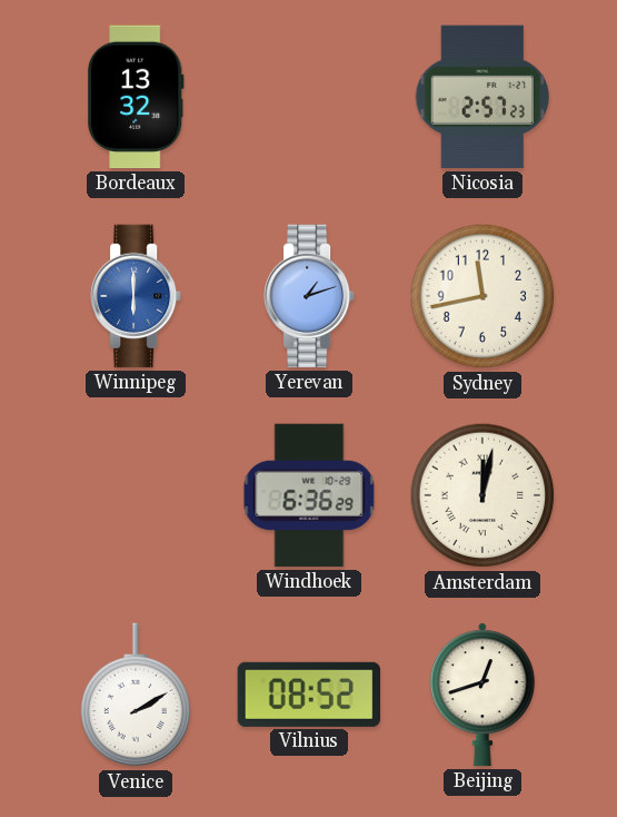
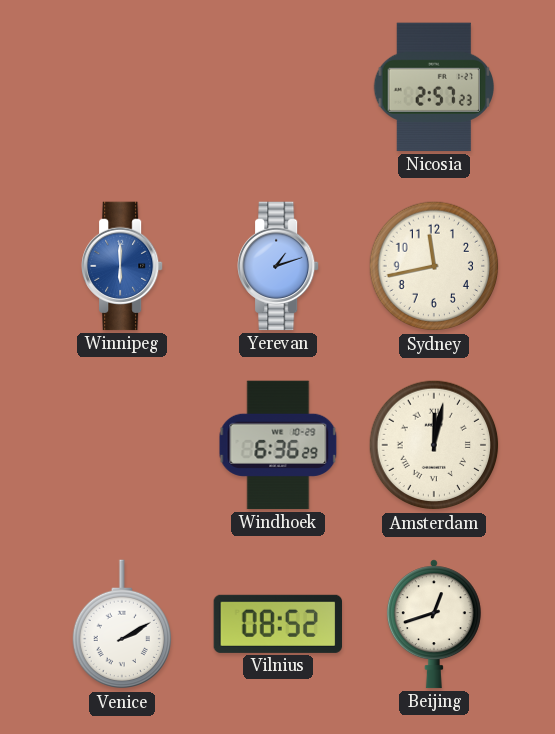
Bordeaux: 13:32 -> none (137, 97)
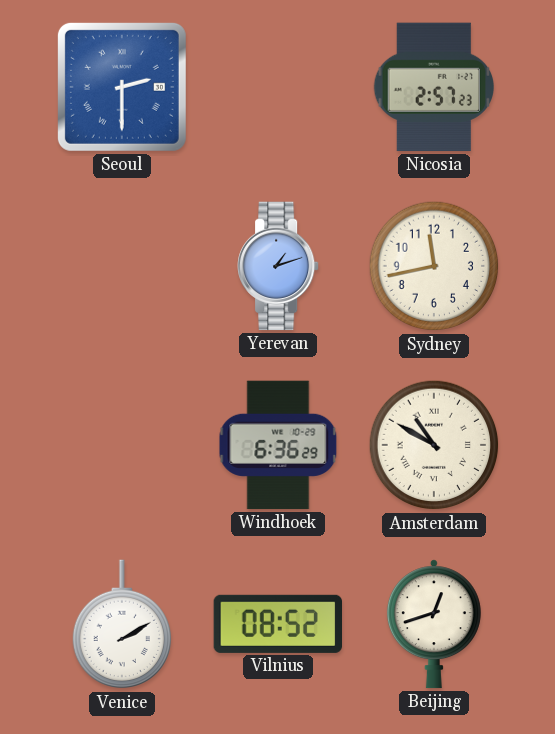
Seoul: none -> 2:30 (122, 87)
Winnipeg: 6:00 -> none (123, 266)
Amsterdam: 12:02 -> 10:50 (434, 445)
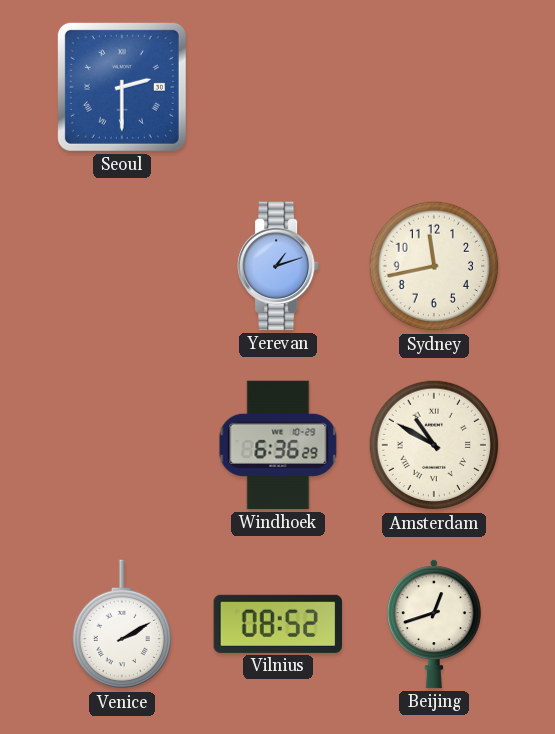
Nicosia: 2:57 -> none (434, 87)
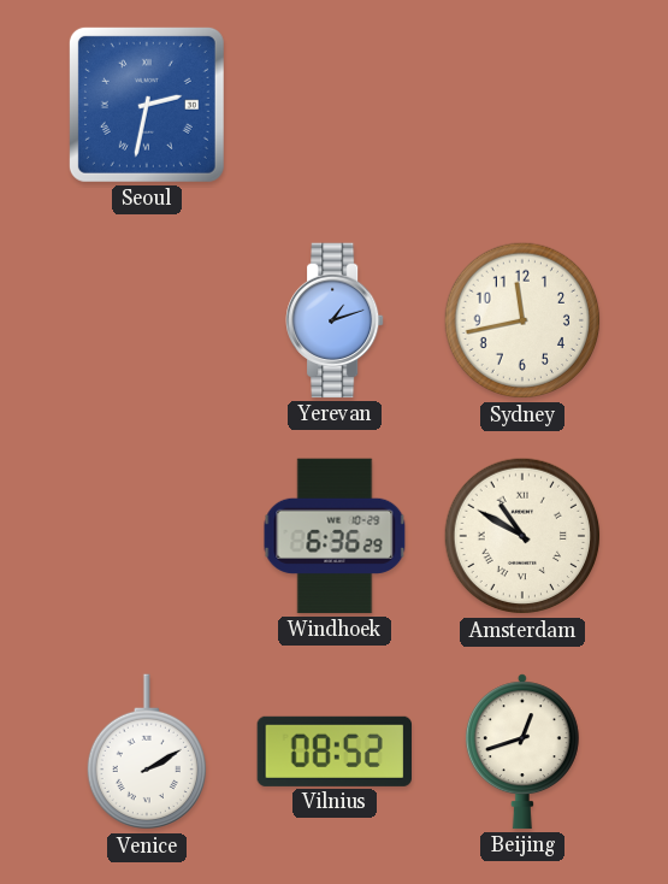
Seoul: 2:30 -> 2:32 (147, 105)
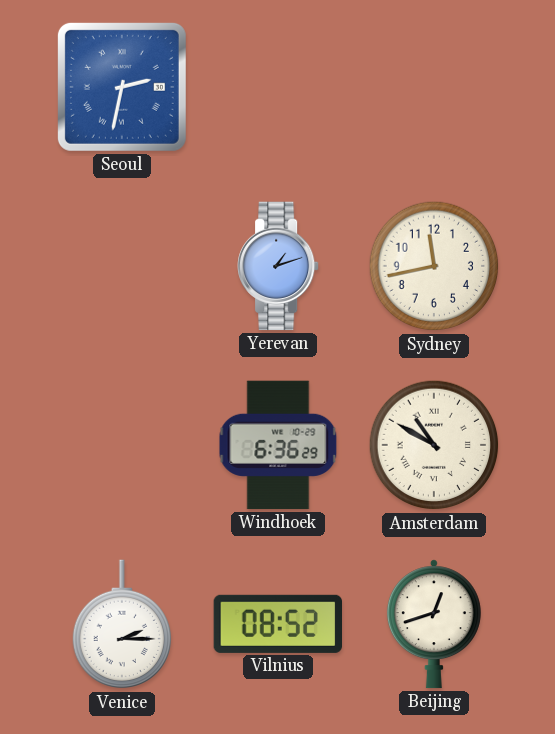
Venice: 2:10 -> 2:15 (121, 625)
